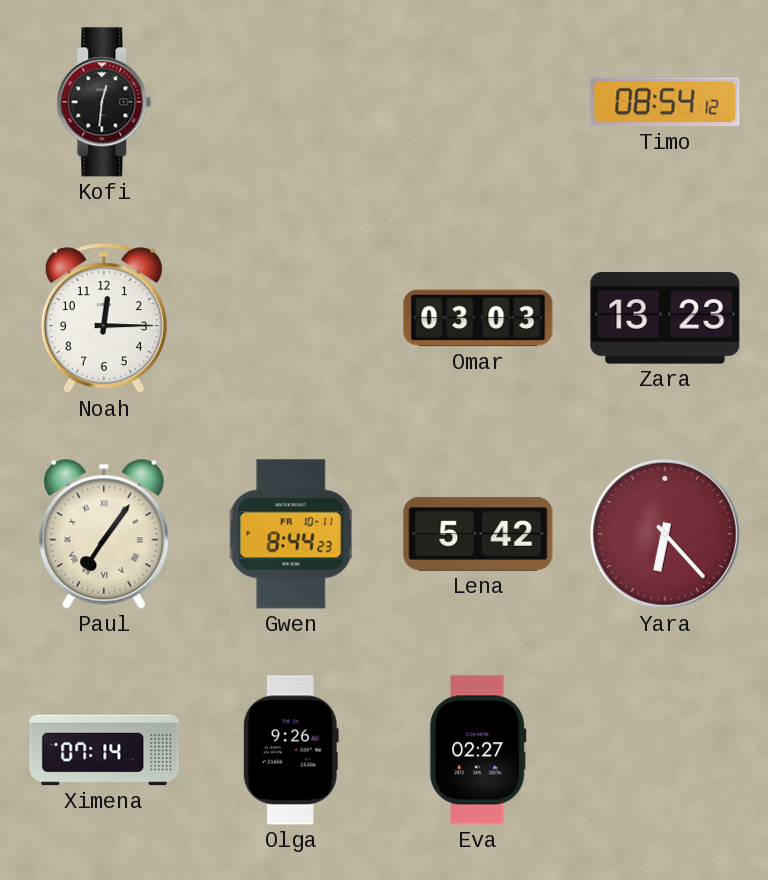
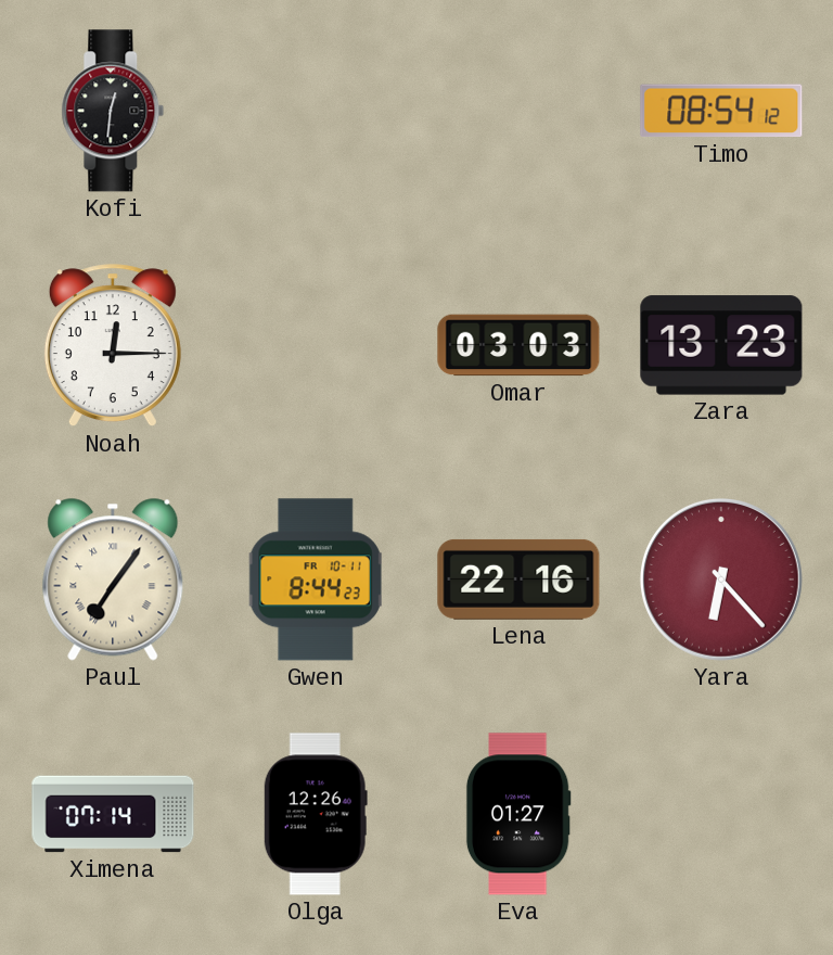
Lena: 5:42 -> 22:16 (518, 580)
Olga: 9:26 -> 12:26 (316, 814)
Eva: 02:27 -> 01:27 (518, 814)
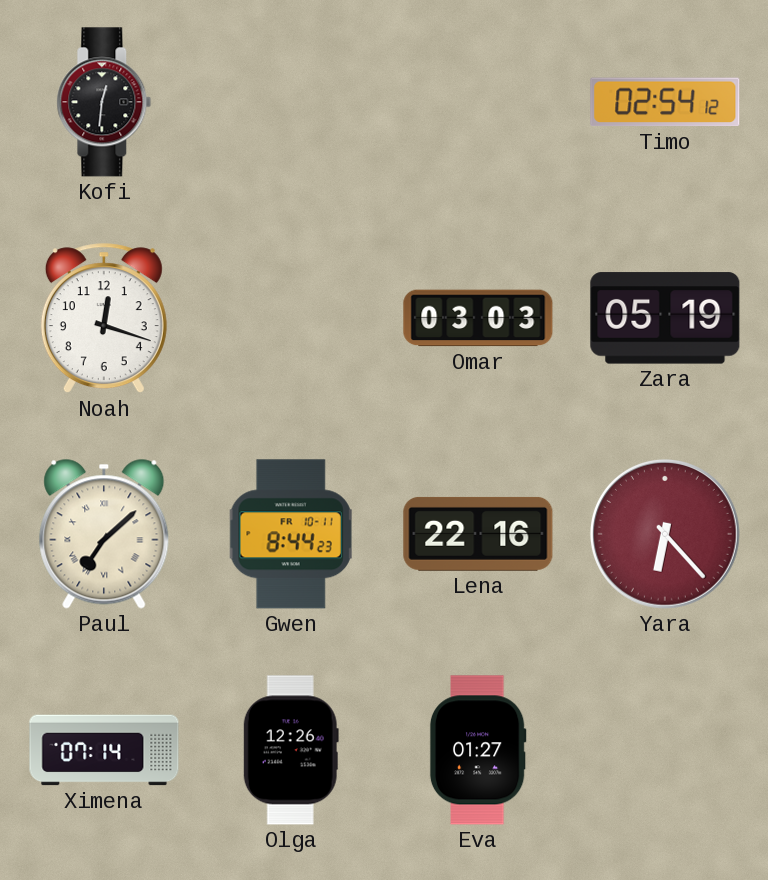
Timo: 08:54 -> 02:54 (665, 102)
Noah: 12:15 -> 12:18 (104, 319)
Zara: 13:23 -> 05:19 (665, 318)
Paul: 7:06 -> 7:08 (104, 534)
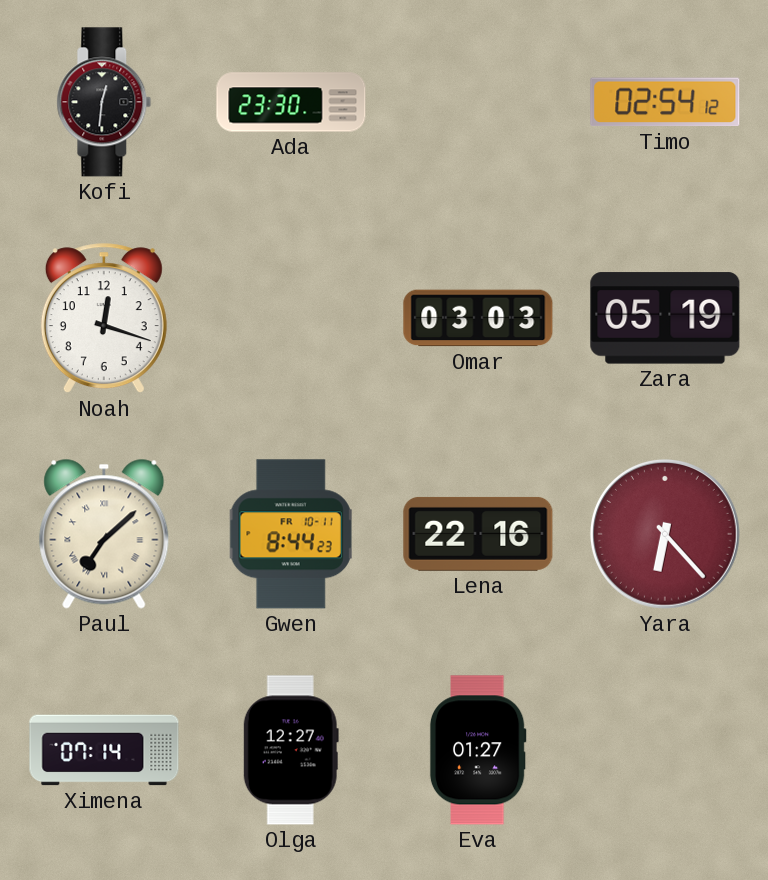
Ada: none -> 23:30 (291, 102)
Olga: 12:26 -> 12:27 (291, 750)
